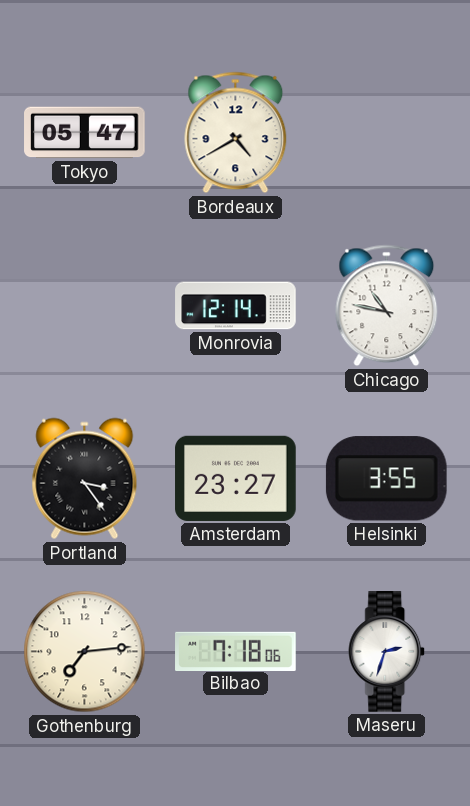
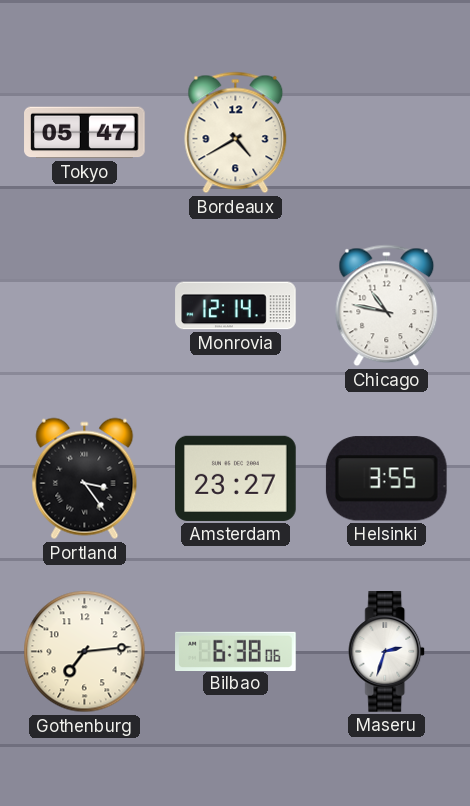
Bilbao: 7:18 -> 6:38 (236, 651)
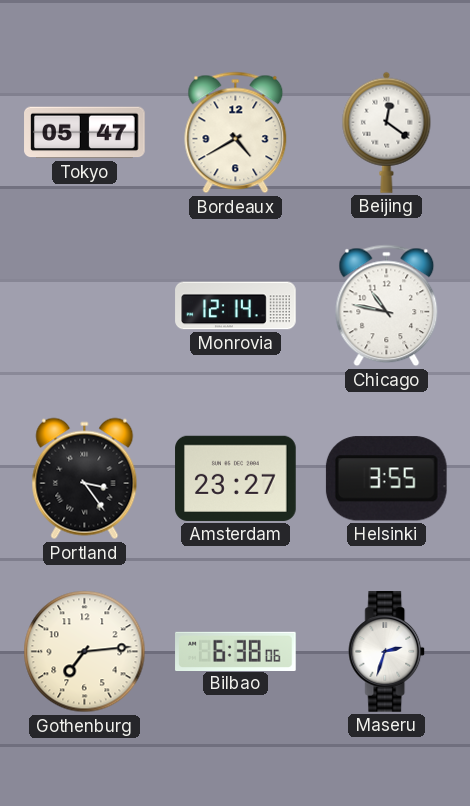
Beijing: none -> 12:21 (387, 132)
